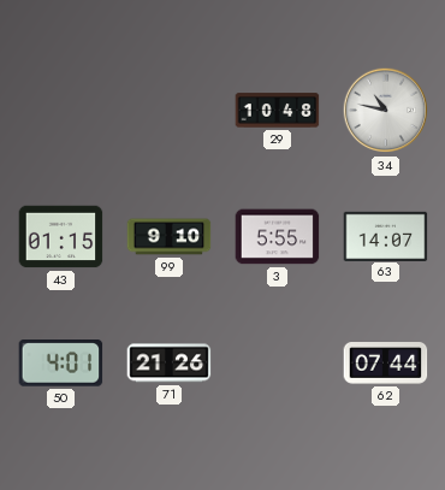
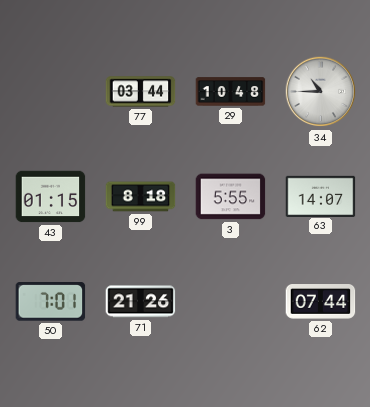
77: none -> 03:44 (141, 92)
34: 10:47 -> 10:45 (321, 92)
99: 9:10 -> 8:18 (141, 197)
50: 4:01 -> 7:01 (51, 302)
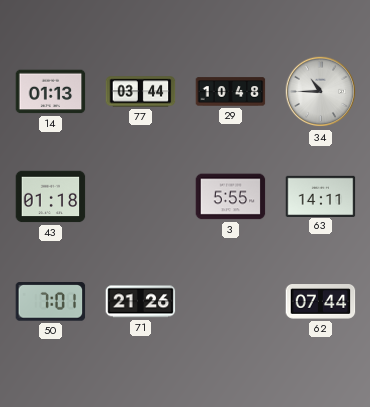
14: none -> 01:13 (51, 92)
43: 01:15 -> 01:18 (51, 197)
99: 8:18 -> none (141, 197)
63: 14:07 -> 14:11 (321, 196)
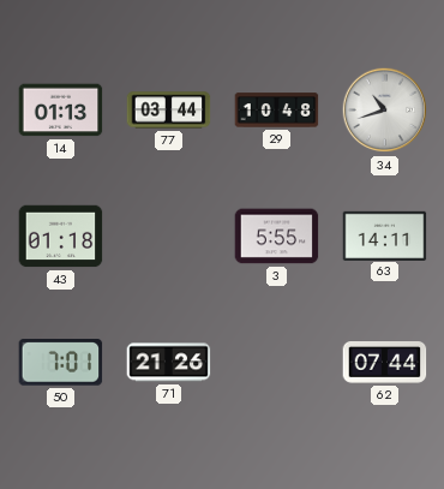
34: 10:45 -> 10:42 (385, 111)
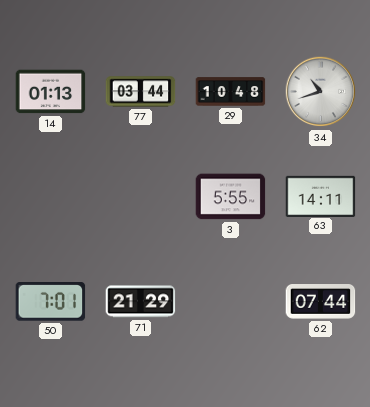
43: 01:18 -> none (61, 237)
71: 21:26 -> 21:29 (141, 302)
